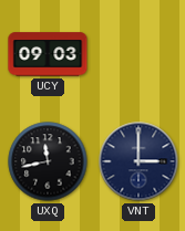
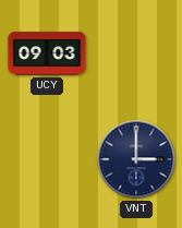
UXQ: 11:43 -> none (48, 161)
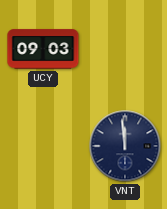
VNT: 3:00 -> 11:59 (125, 146)
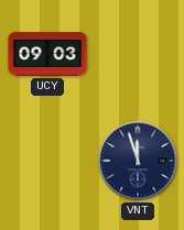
VNT: 11:59 -> 11:57 (138, 161)
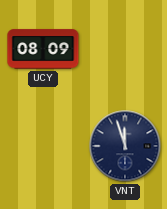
UCY: 09:03 -> 08:09 (43, 49)
